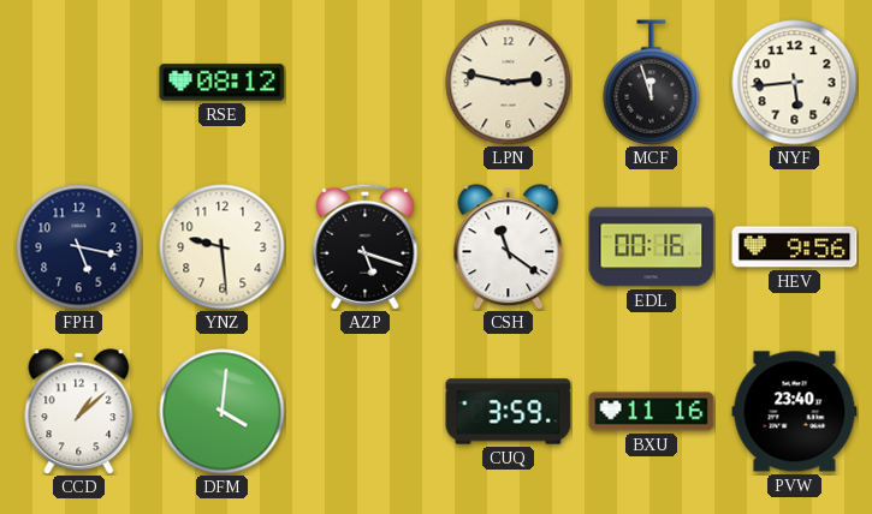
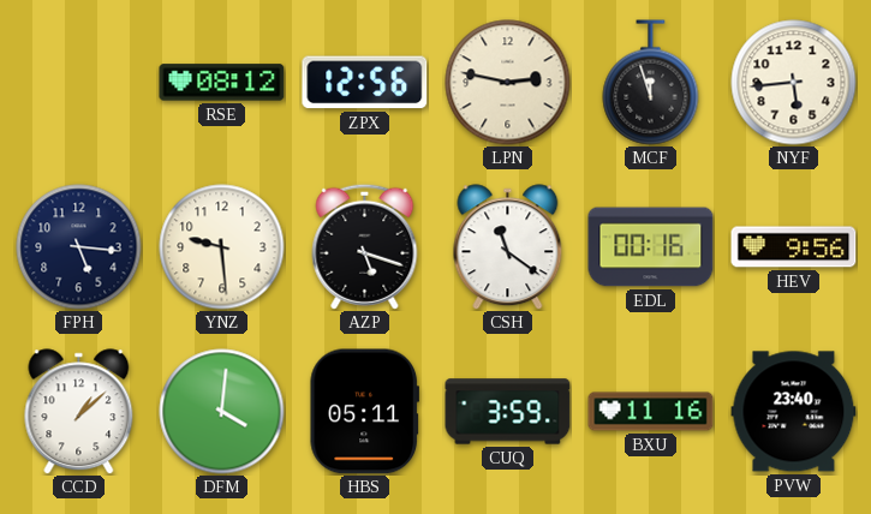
ZPX: none -> 12:56 (365, 83)
FPH: 5:17 -> 5:16 (79, 247)
HBS: none -> 05:11 (364, 412)
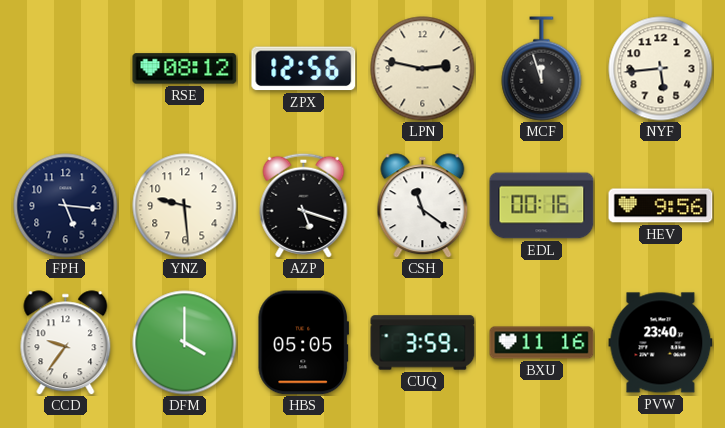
CCD: 1:08 -> 9:36 (66, 343)
DFM: 4:01 -> 4:00 (185, 343)
HBS: 05:11 -> 05:05 (303, 343)
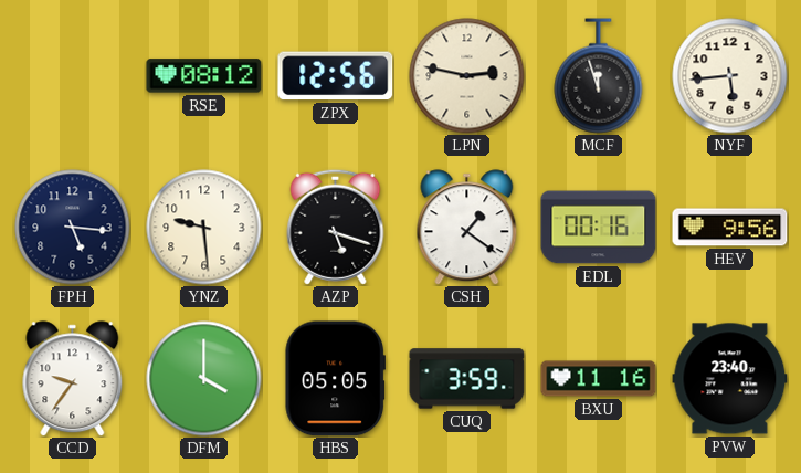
CSH: 11:21 -> 1:21 (467, 228)
